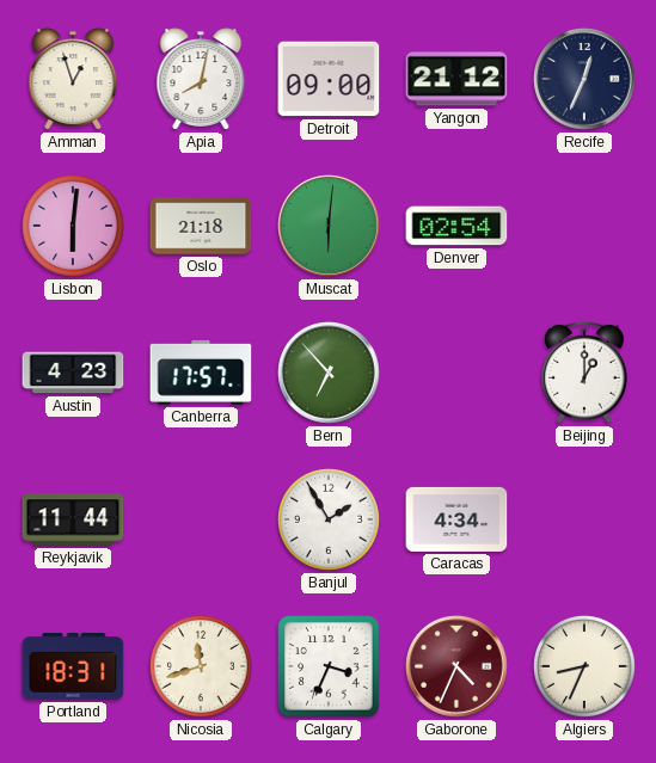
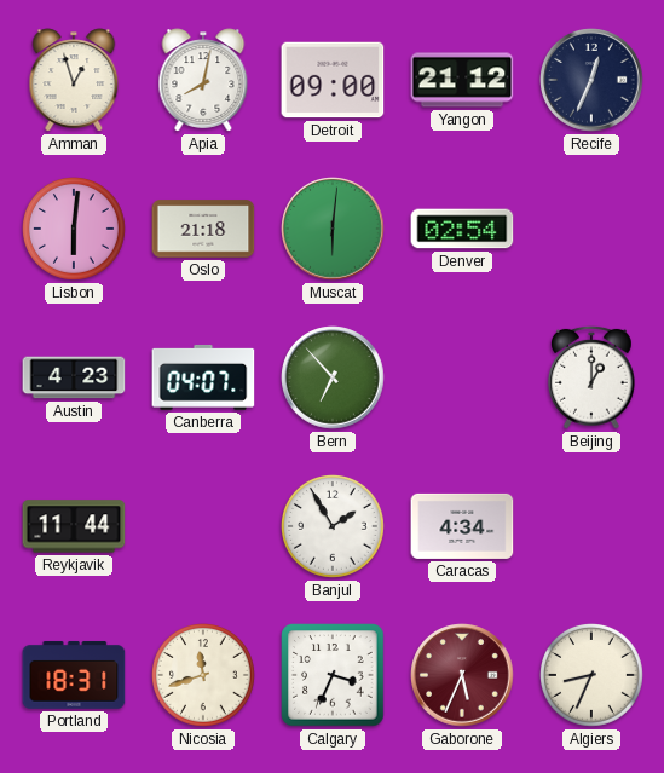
Canberra: 17:57 -> 04:07 (203, 377)
Gaborone: 4:34 -> 5:34 (462, 675)
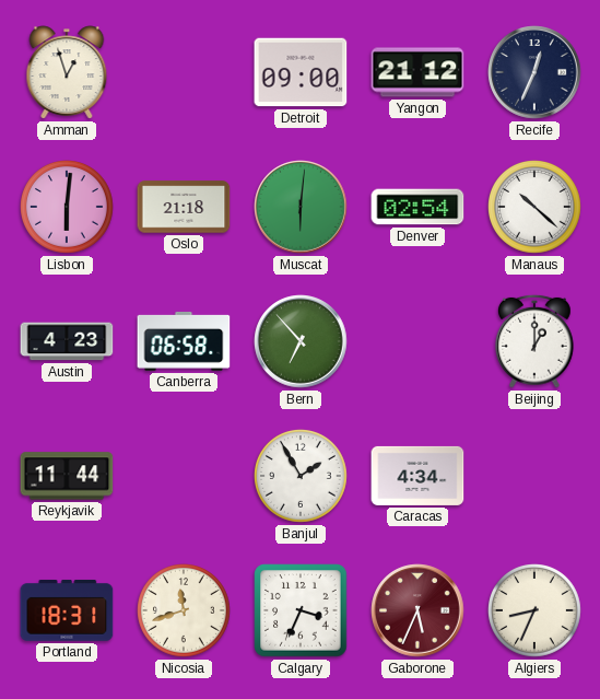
Apia: 8:02 -> none (203, 80)
Manaus: none -> 10:22 (536, 208)
Canberra: 04:07 -> 06:58 (184, 341)
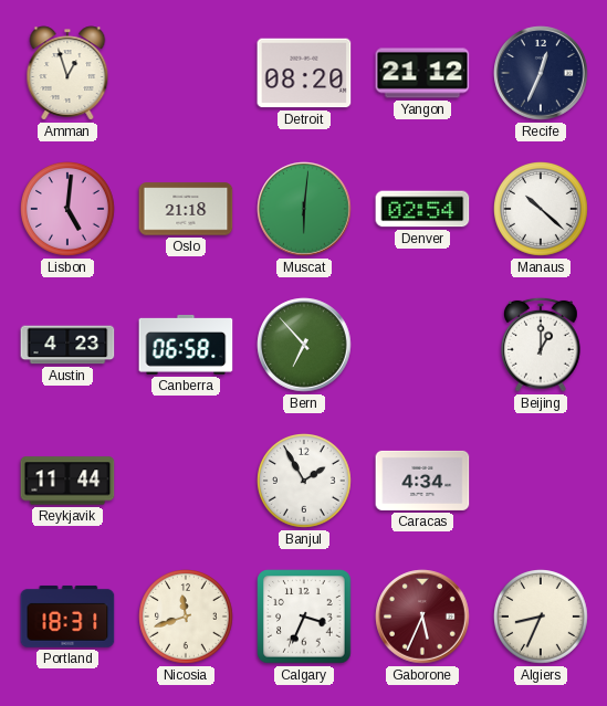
Detroit: 09:00 -> 08:20 (304, 73)
Lisbon: 6:01 -> 5:01 (69, 210)
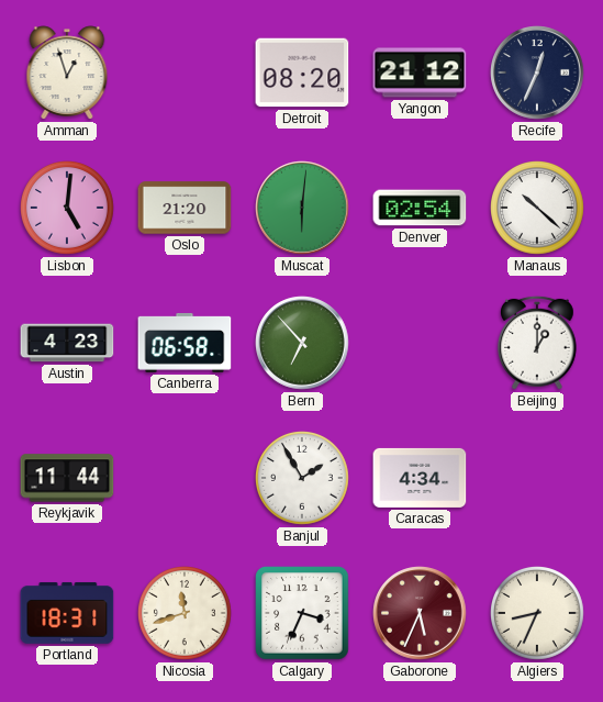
Oslo: 21:18 -> 21:20 (185, 208)
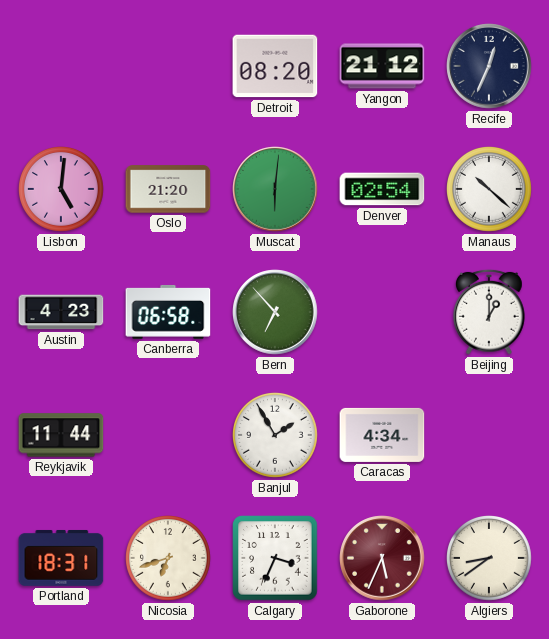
Amman: 12:57 -> none (67, 73)
Nicosia: 11:42 -> 6:42 (169, 559)
Algiers: 8:34 -> 8:39 (490, 559)
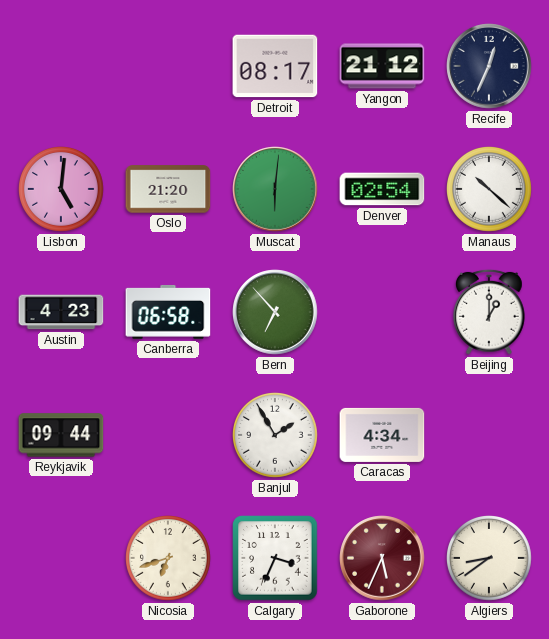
Detroit: 08:20 -> 08:17 (275, 66)
Reykjavik: 11:44 -> 09:44 (61, 435)
Portland: 18:31 -> none (61, 558)
